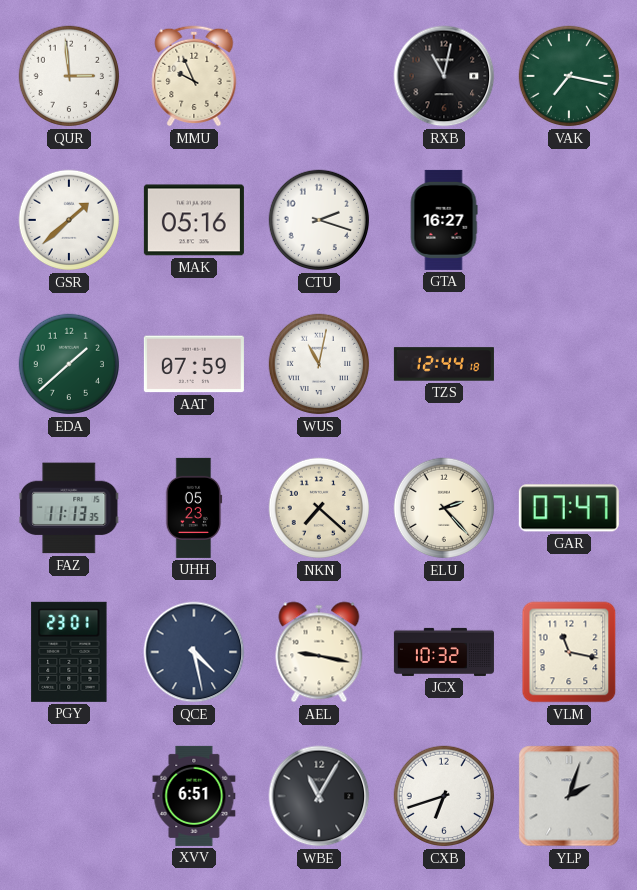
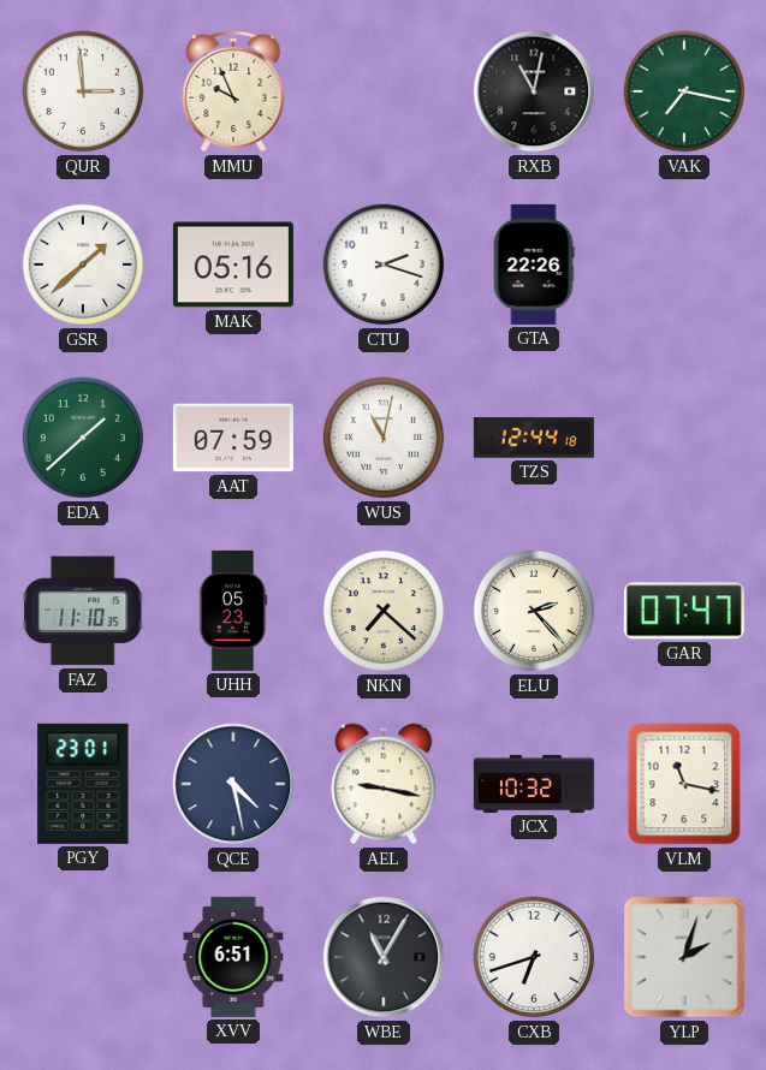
GTA: 16:27 -> 22:26 (534, 264)
FAZ: 11:13 -> 11:10 (83, 611)
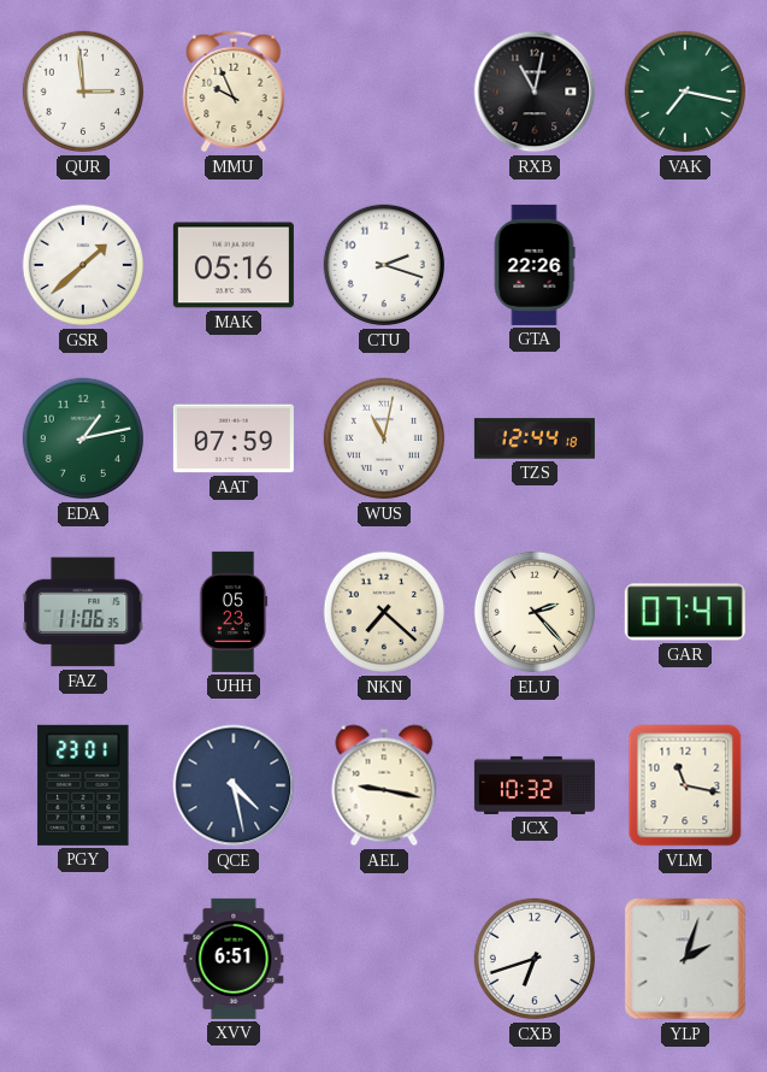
EDA: 1:38 -> 1:13 (83, 438)
FAZ: 11:10 -> 11:06 (83, 612)
WBE: 11:05 -> none (384, 957)
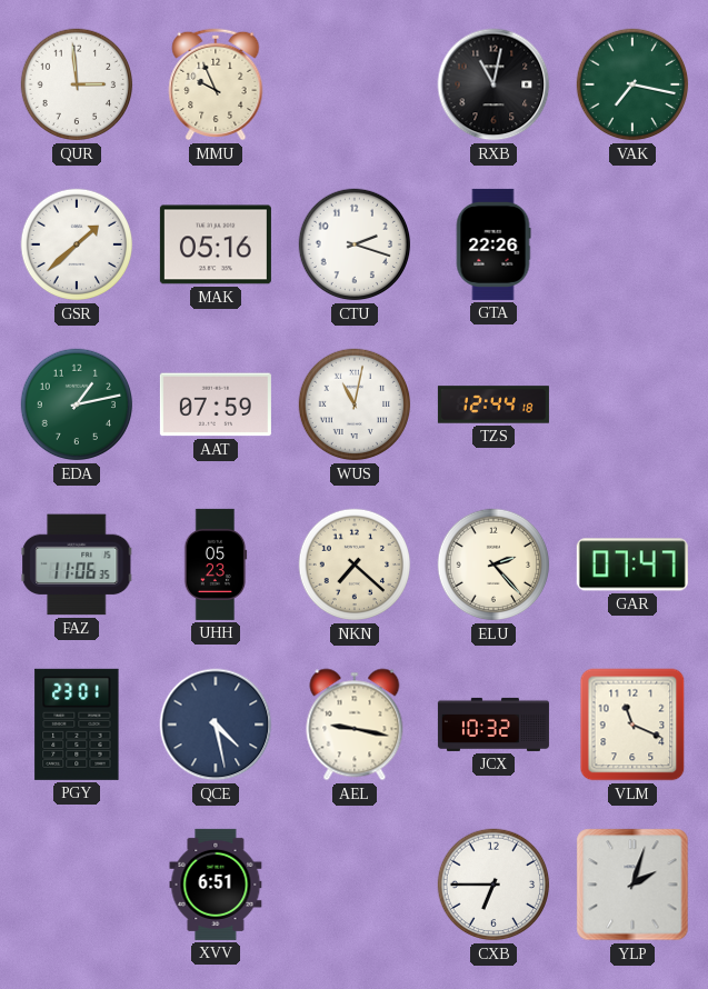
VLM: 11:17 -> 11:19 (632, 725)
CXB: 6:42 -> 6:45 (493, 885)
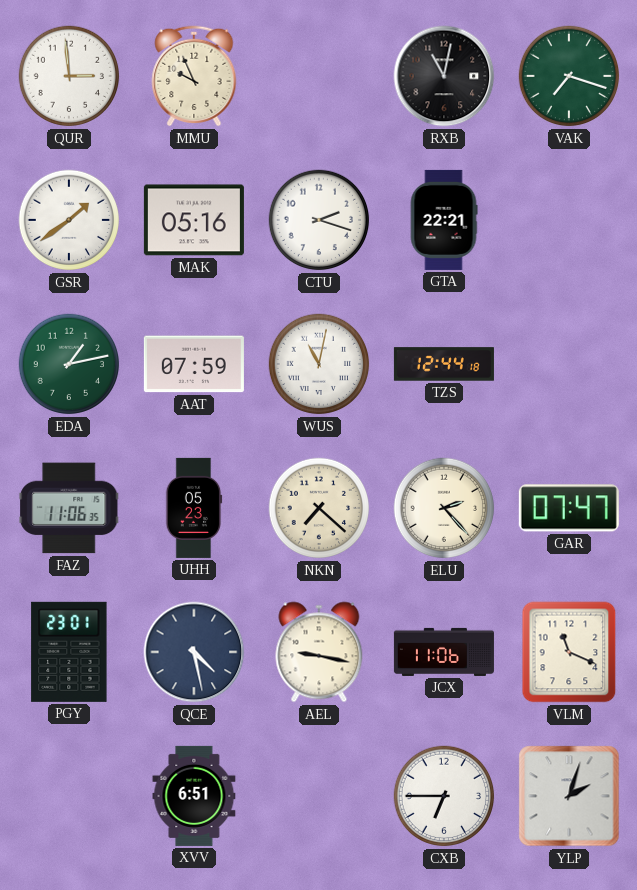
VAK: 7:17 -> 7:18 (569, 76)
GSR: 1:38 -> 1:39 (69, 220)
GTA: 22:26 -> 22:21 (444, 220)
JCX: 10:32 -> 11:06 (444, 652)
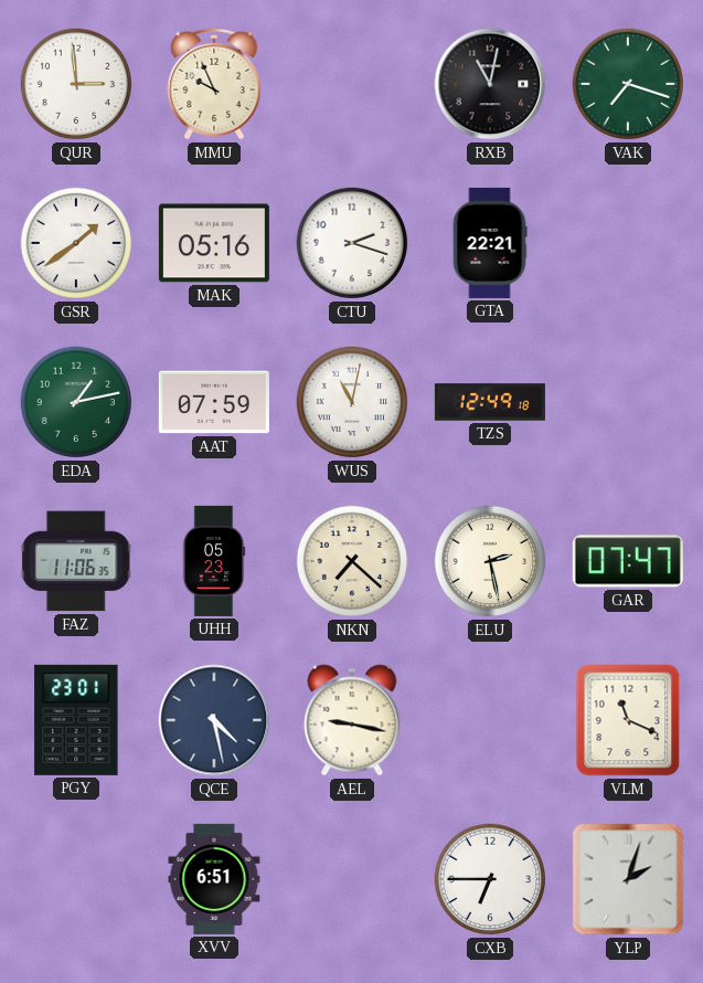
TZS: 12:44 -> 12:49 (490, 402)
ELU: 2:23 -> 2:28 (490, 561)
JCX: 11:06 -> none (444, 652)
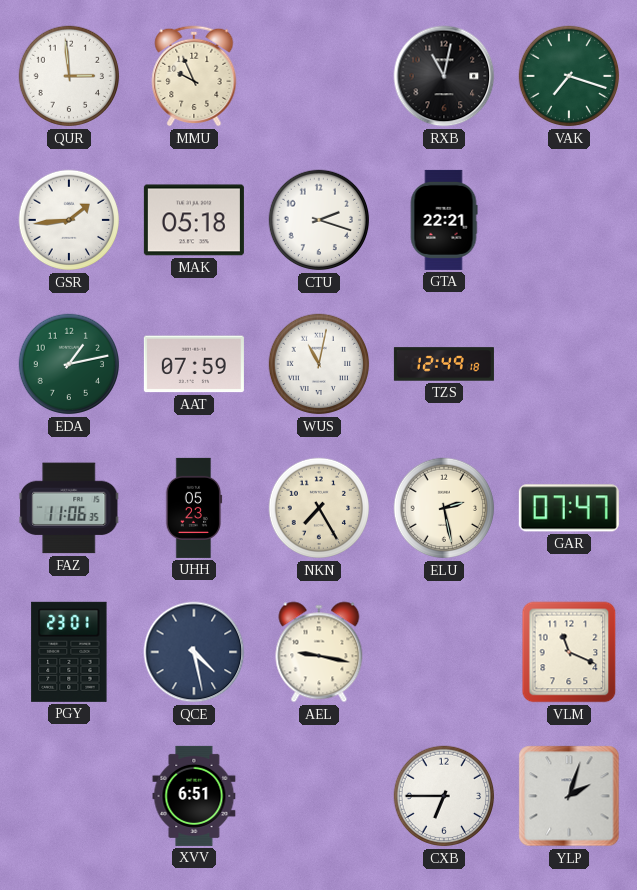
GSR: 1:39 -> 1:44 (69, 220)
MAK: 05:16 -> 05:18 (194, 220)
NKN: 7:22 -> 7:25 (319, 508)
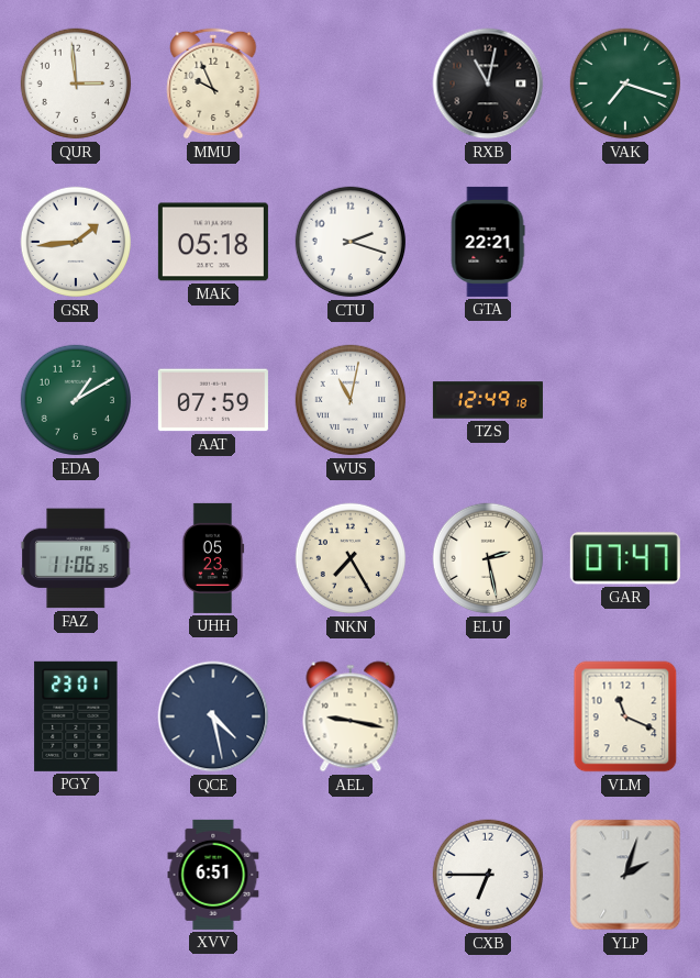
EDA: 1:13 -> 1:10 (76, 400)
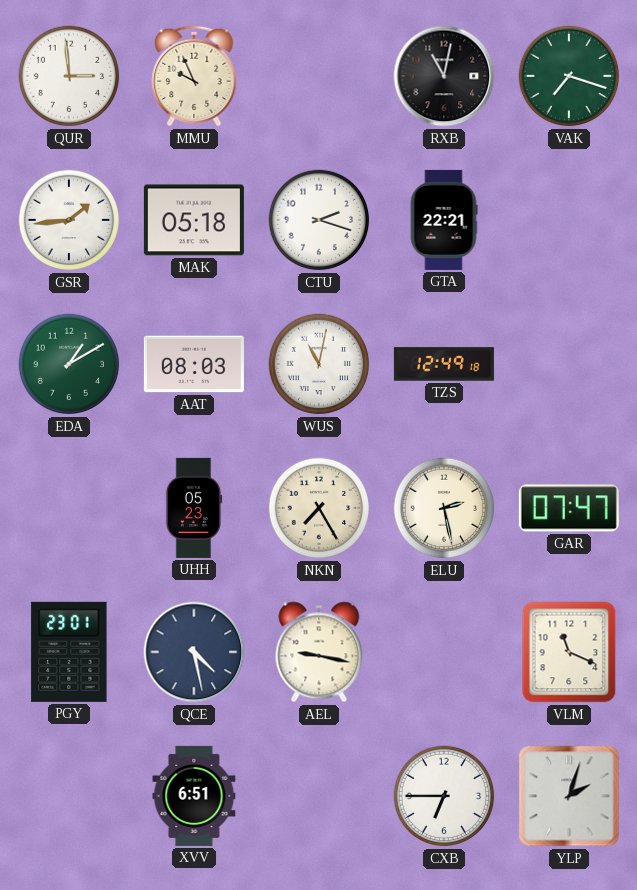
AAT: 07:59 -> 08:03 (194, 364)
FAZ: 11:06 -> none (76, 558)
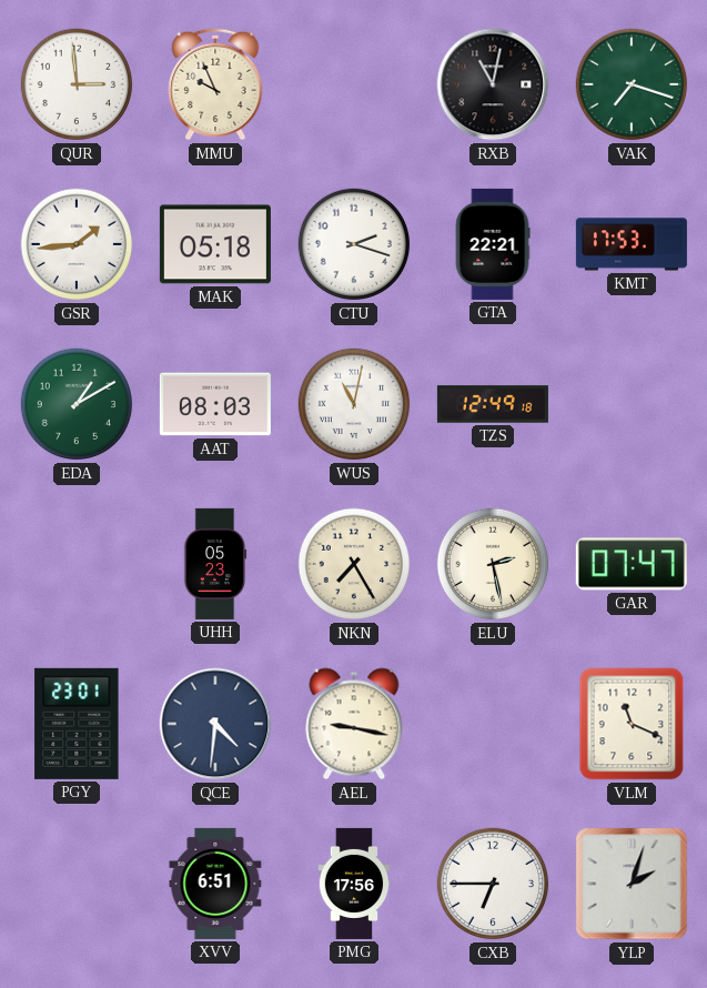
KMT: none -> 17:53 (632, 244)
QCE: 4:28 -> 4:31 (215, 724)
PMG: none -> 17:56 (354, 884)
